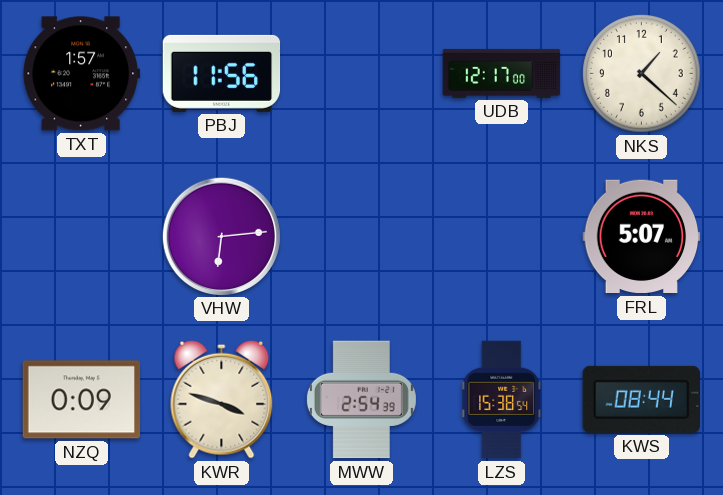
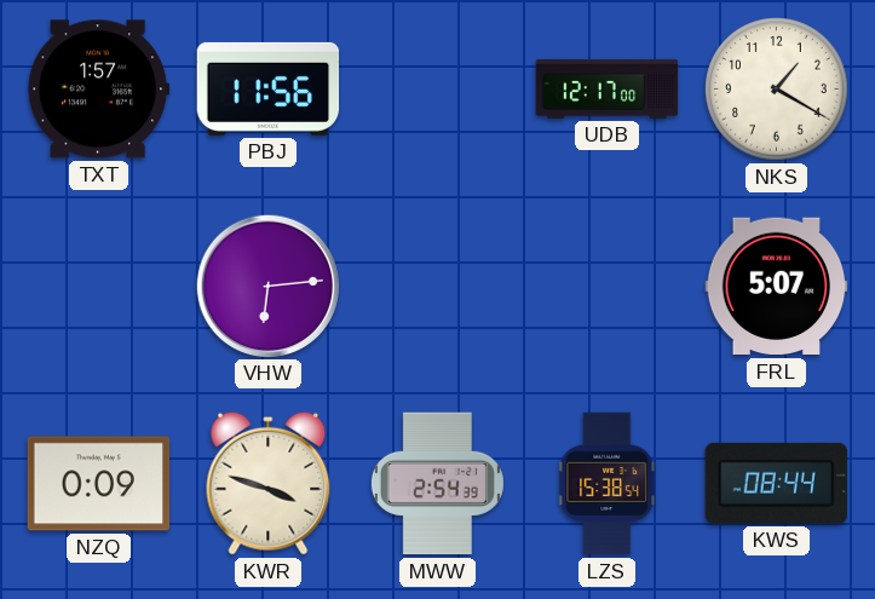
NKS: 1:22 -> 1:20 (777, 90)
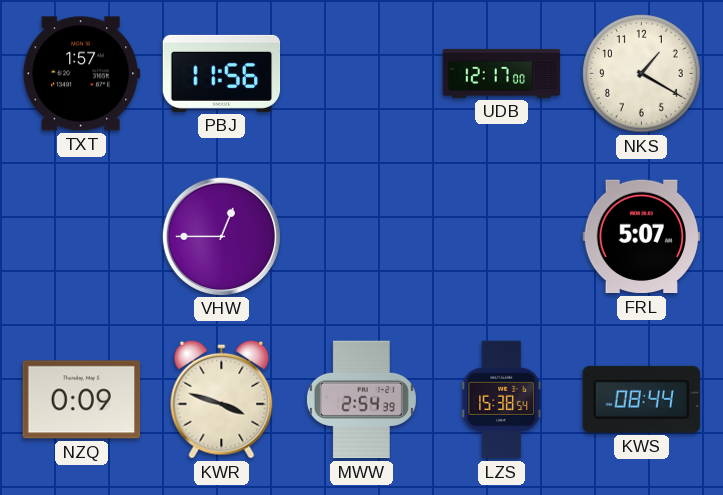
VHW: 6:14 -> 12:45 (221, 236)
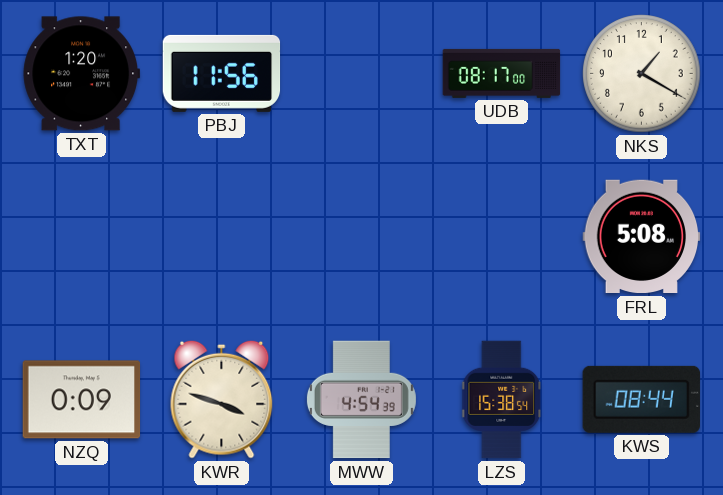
TXT: 1:57 -> 1:20 (82, 74)
UDB: 12:17 -> 08:17 (502, 73)
VHW: 12:45 -> none (221, 236)
FRL: 5:07 -> 5:08 (642, 237)
MWW: 2:54 -> 4:54 (361, 400)
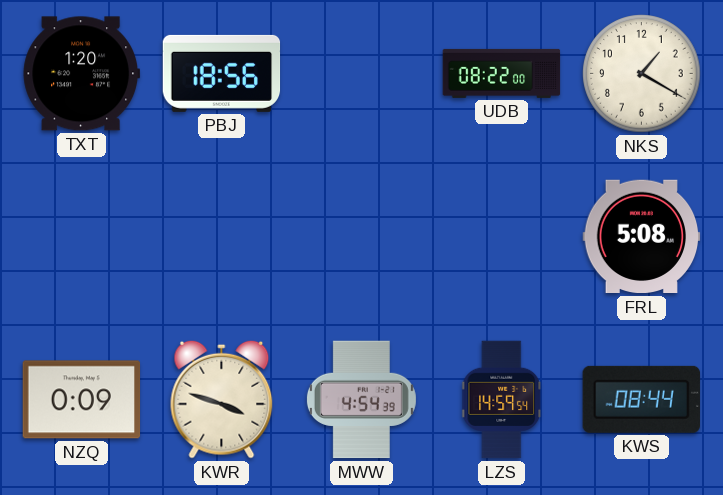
PBJ: 11:56 -> 18:56 (222, 73)
UDB: 08:17 -> 08:22 (502, 73)
LZS: 15:38 -> 14:59 (502, 400)
